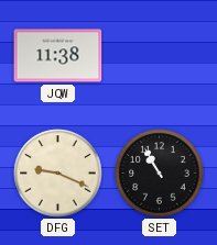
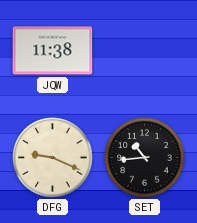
SET: 10:55 -> 10:44 (145, 158)
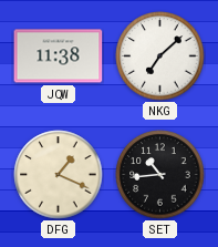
NKG: none -> 7:08 (160, 56)
DFG: 9:19 -> 1:19 (59, 175)
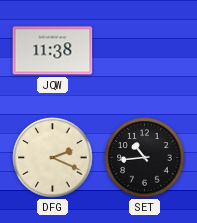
NKG: 7:08 -> none (160, 56)
DFG: 1:19 -> 2:19 (53, 158)
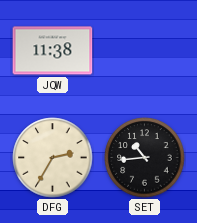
DFG: 2:19 -> 2:35 (53, 158)
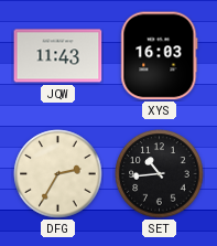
JQW: 11:38 -> 11:43 (58, 56)
XYS: none -> 16:03 (160, 56)
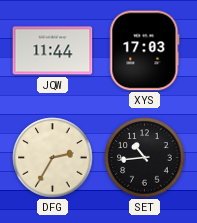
JQW: 11:43 -> 11:44 (53, 51)
XYS: 16:03 -> 17:03 (145, 51)
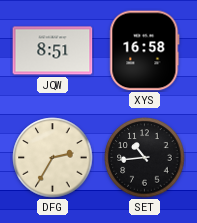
JQW: 11:44 -> 8:51 (53, 51)
XYS: 17:03 -> 16:58 (145, 51)
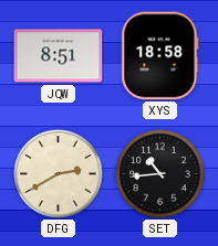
XYS: 16:58 -> 18:58 (160, 56)
DFG: 2:35 -> 2:40 (59, 174)
